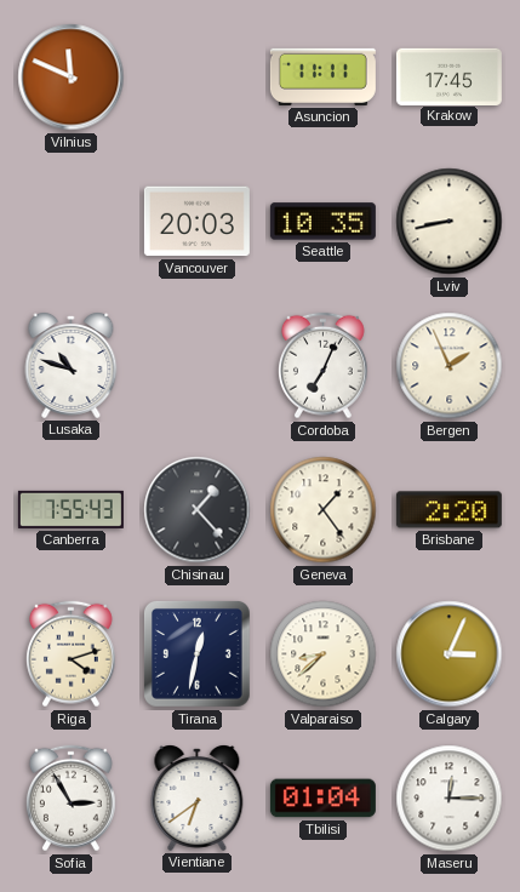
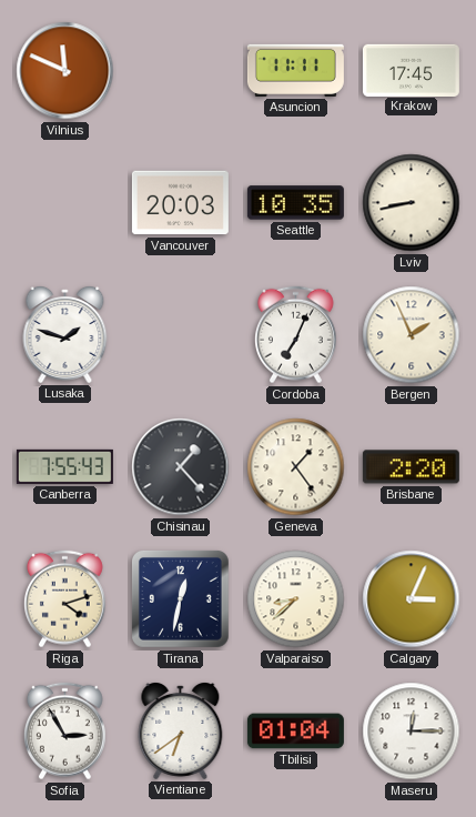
Lusaka: 10:48 -> 1:48 (65, 335)
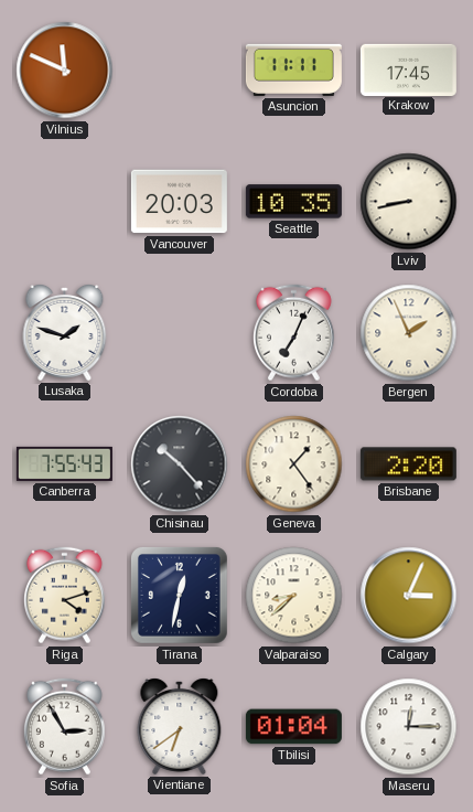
Chisinau: 1:23 -> 10:23 (180, 464)
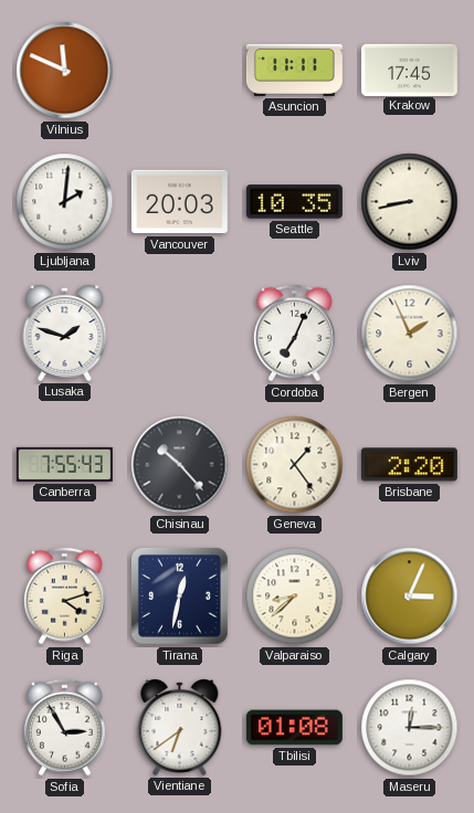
Ljubljana: none -> 2:01 (65, 202)
Tbilisi: 01:04 -> 01:08 (294, 728)
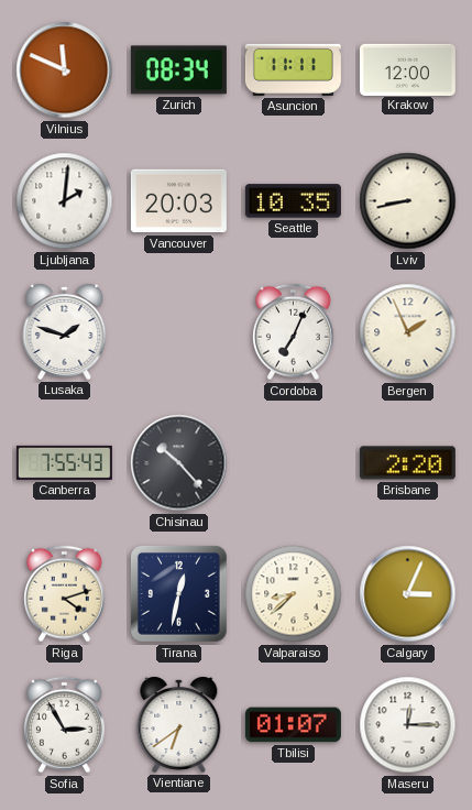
Zurich: none -> 08:34 (178, 70)
Krakow: 17:45 -> 12:00 (407, 69)
Geneva: 1:24 -> none (295, 465)
Tbilisi: 01:08 -> 01:07 (293, 725)
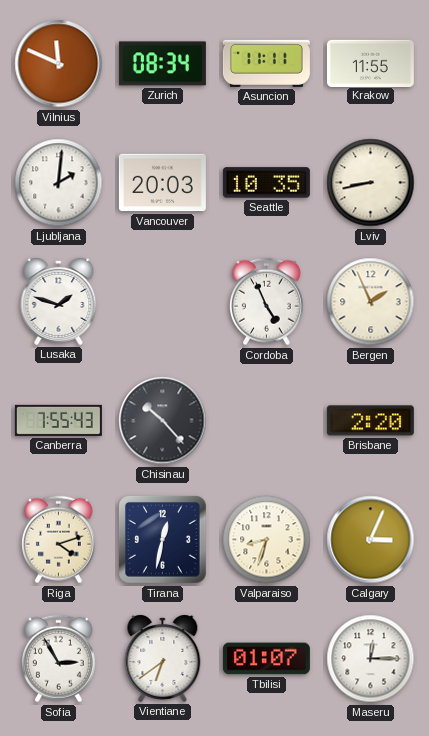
Krakow: 12:00 -> 11:55 (370, 63)
Cordoba: 7:04 -> 4:56 (266, 302)
Valparaiso: 8:38 -> 8:33 (267, 540)
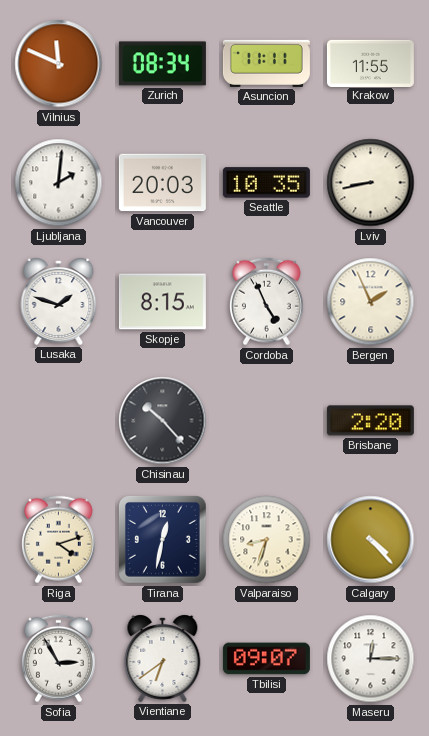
Skopje: none -> 8:15 (162, 302)
Canberra: 7:55 -> none (58, 420)
Calgary: 3:04 -> 4:23 (371, 540)
Tbilisi: 01:07 -> 09:07 (266, 659)
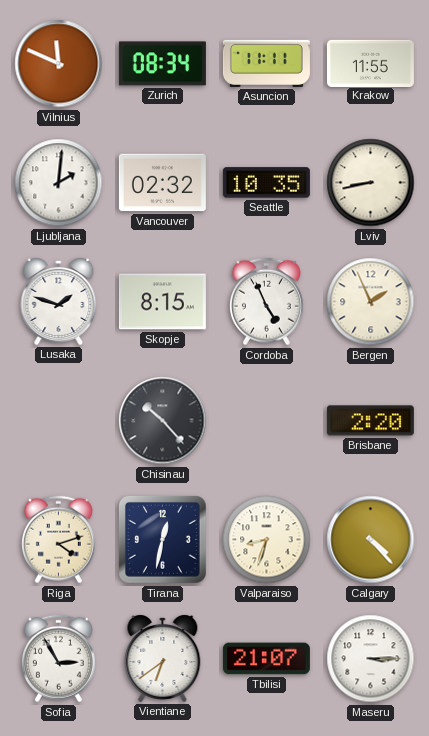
Vancouver: 20:03 -> 02:32 (162, 183)
Tbilisi: 09:07 -> 21:07 (266, 659)
Maseru: 12:15 -> 3:15 (371, 659)
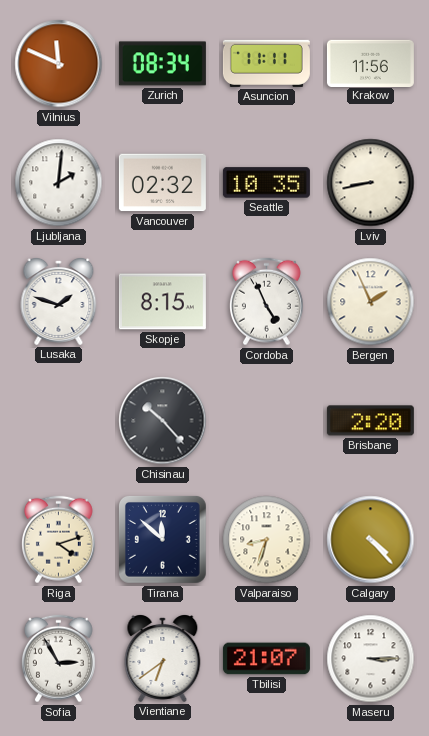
Krakow: 11:55 -> 11:56 (370, 63)
Tirana: 12:32 -> 11:52 (163, 540)
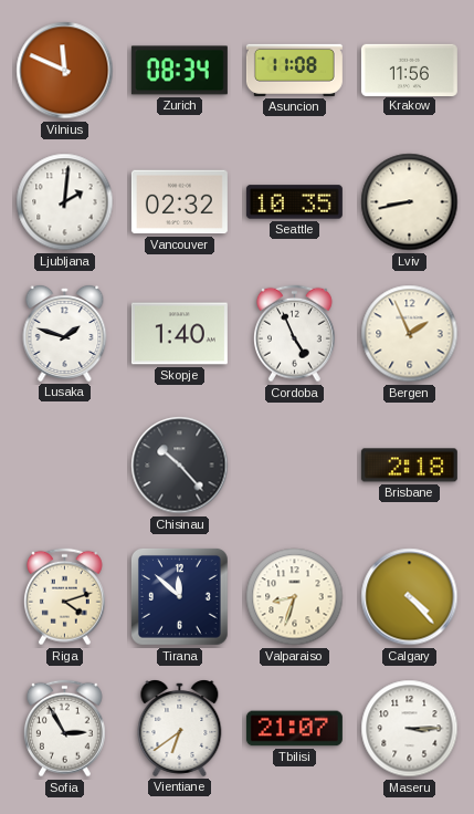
Asuncion: 11:11 -> 11:08 (294, 70)
Skopje: 8:15 -> 1:40 (179, 334)
Brisbane: 2:20 -> 2:18 (409, 466)
